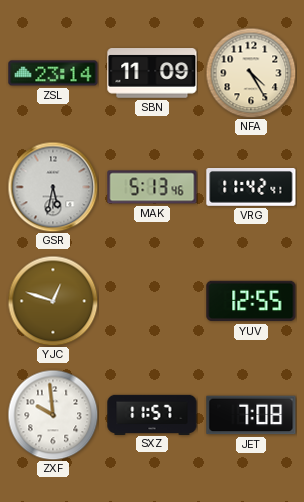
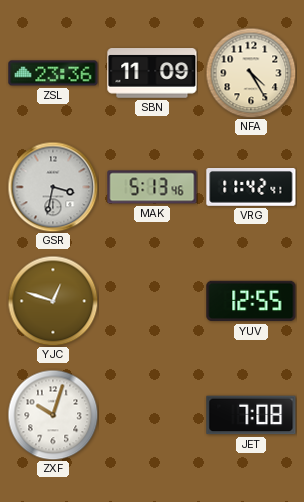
ZSL: 23:14 -> 23:36 (53, 73)
GSR: 5:32 -> 3:32 (53, 187)
ZXF: 9:59 -> 10:03 (53, 415)
SXZ: 11:57 -> none (152, 414)
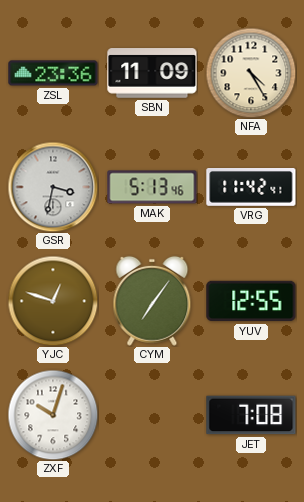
CYM: none -> 7:06 (152, 301)
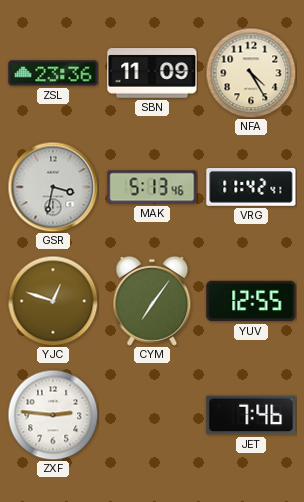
ZXF: 10:03 -> 2:46 (53, 415)
JET: 7:08 -> 7:46 (251, 415)
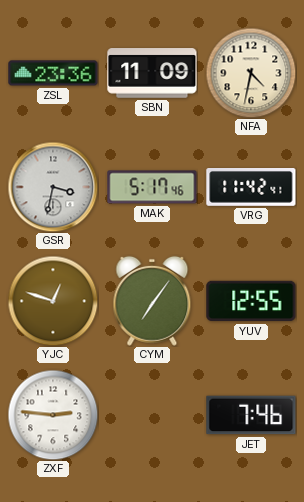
NFA: 4:25 -> 4:32 (251, 73)
MAK: 5:13 -> 5:17 (152, 187)
